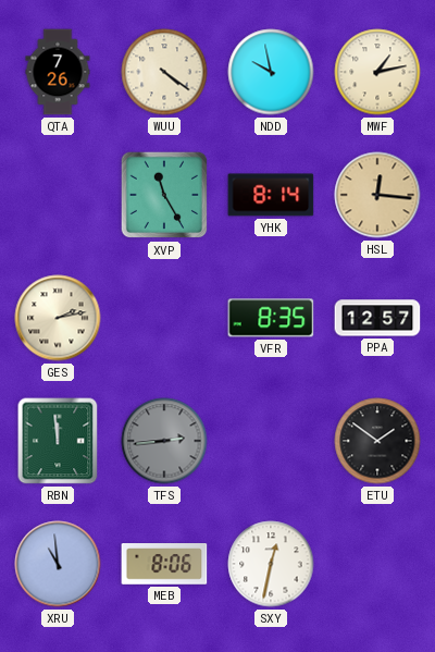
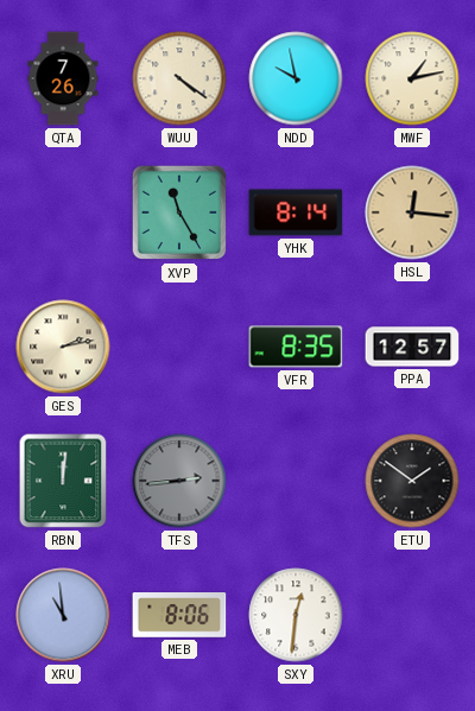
RBN: 11:59 -> 12:01 (63, 481)
SXY: 12:32 -> 12:31 (296, 615)
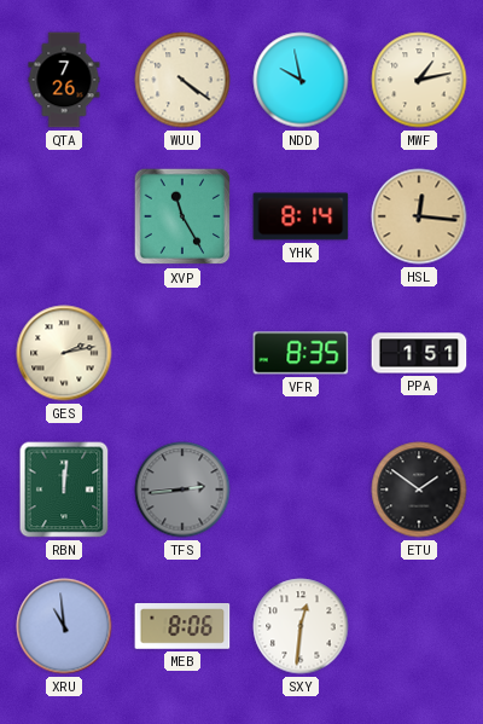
PPA: 12:57 -> 1:51 (419, 353)
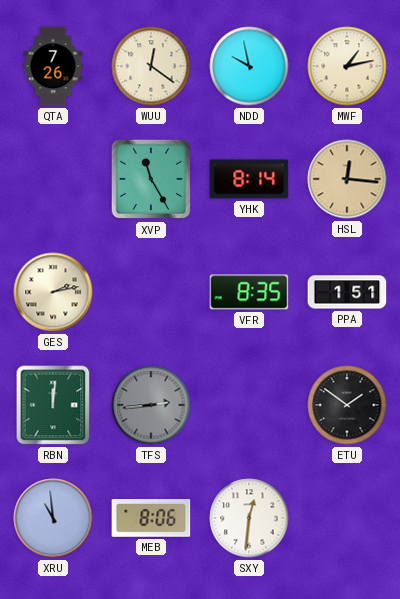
WUU: 4:21 -> 12:21 (151, 66)
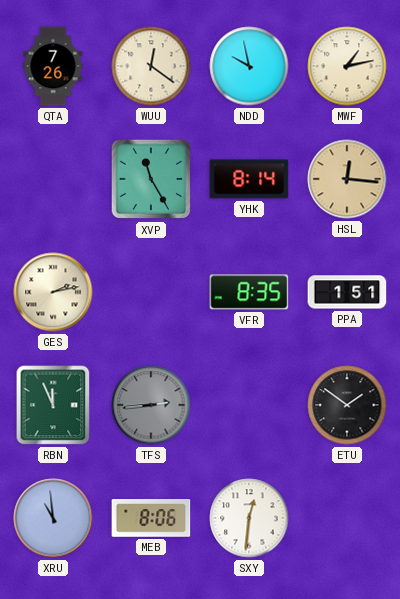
RBN: 12:01 -> 11:56 (53, 405)
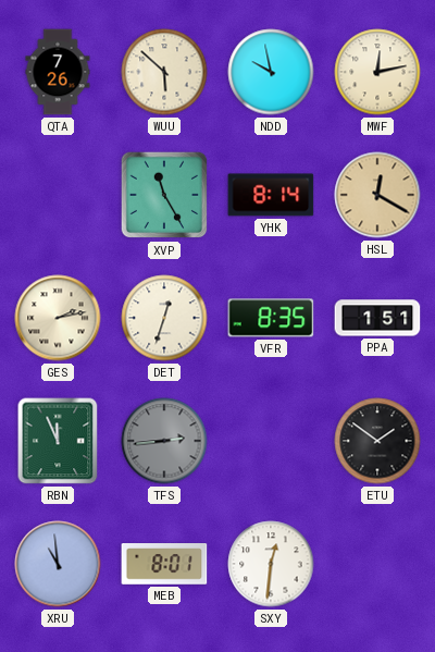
WUU: 12:21 -> 5:52 (164, 72)
MWF: 1:13 -> 12:13 (377, 72)
HSL: 12:16 -> 12:20 (377, 195)
DET: none -> 12:33 (164, 318)
MEB: 8:06 -> 8:01 (164, 565)
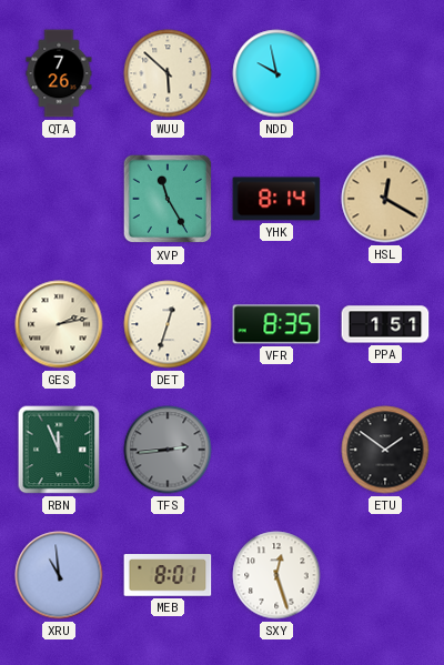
MWF: 12:13 -> none (377, 72)
SXY: 12:31 -> 12:27 (276, 575)
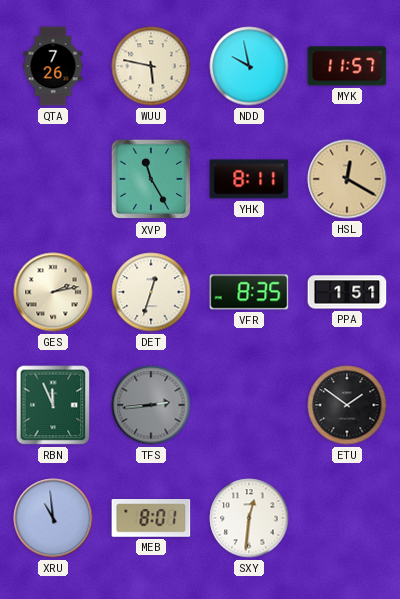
WUU: 5:52 -> 5:47 (151, 66)
MYK: none -> 11:57 (347, 66)
YHK: 8:14 -> 8:11 (249, 179)
SXY: 12:27 -> 12:31 (249, 518)
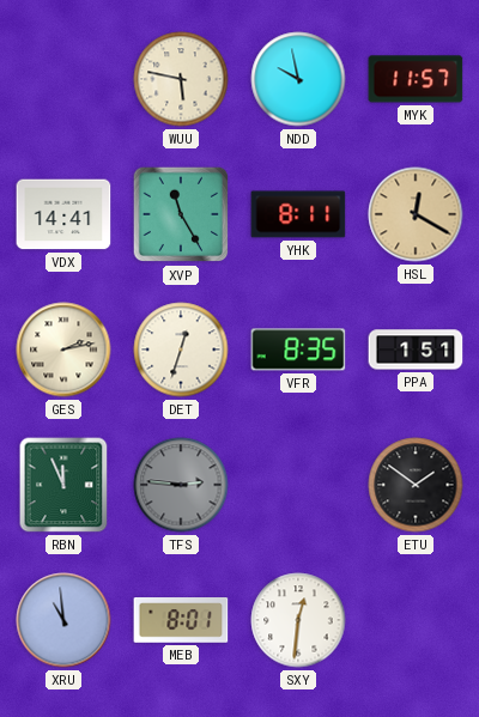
QTA: 7:26 -> none (53, 66)
VDX: none -> 14:41 (63, 214)
TFS: 2:44 -> 2:46 (181, 485)
